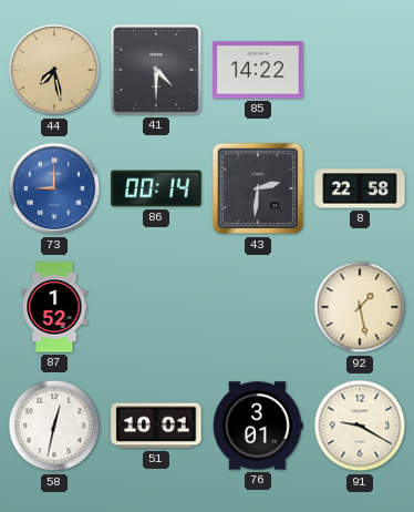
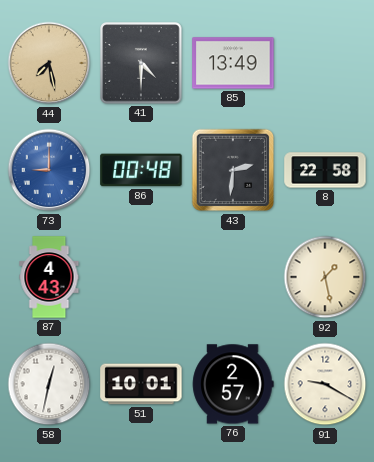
85: 14:22 -> 13:49 (233, 63)
86: 00:14 -> 00:48 (141, 170)
87: 1:52 -> 4:43 (49, 277)
76: 3:01 -> 2:57 (233, 384)
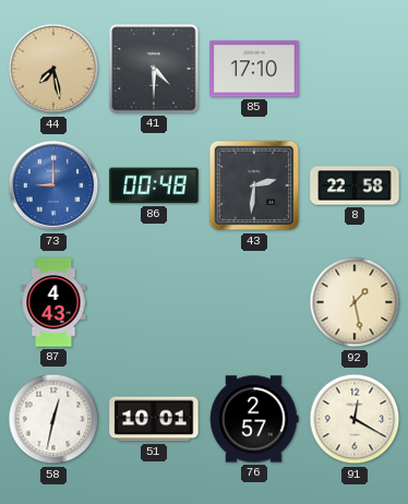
85: 13:49 -> 17:10 (254, 69)
91: 9:20 -> 12:20 (355, 419)
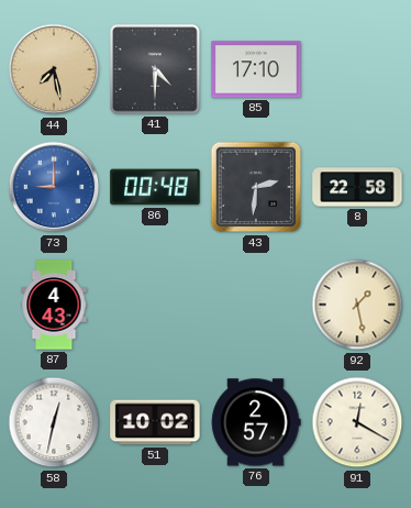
51: 10:01 -> 10:02 (155, 422)
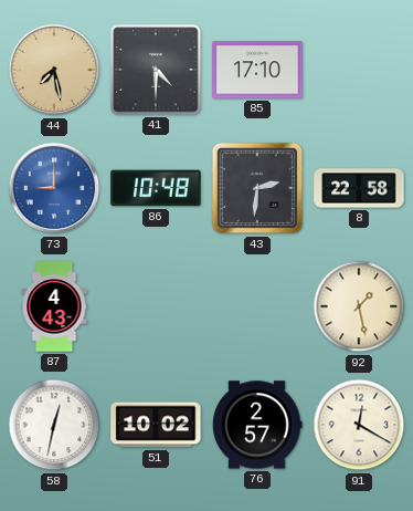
86: 00:48 -> 10:48 (156, 188)
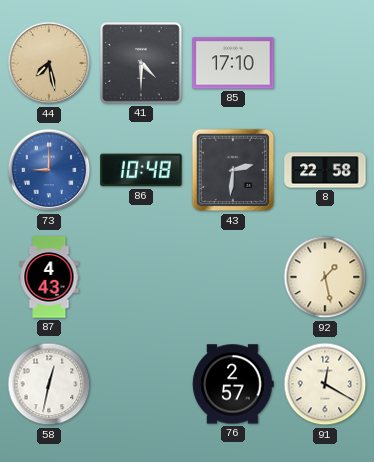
51: 10:02 -> none (156, 425)
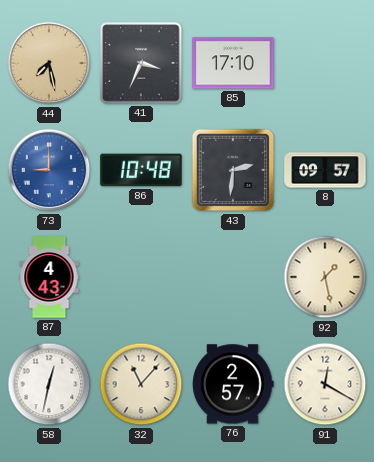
41: 4:30 -> 3:34 (141, 63)
8: 22:58 -> 09:57 (325, 170)
32: none -> 11:07 (141, 384)
